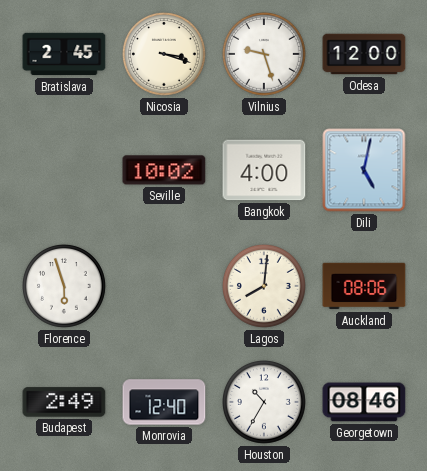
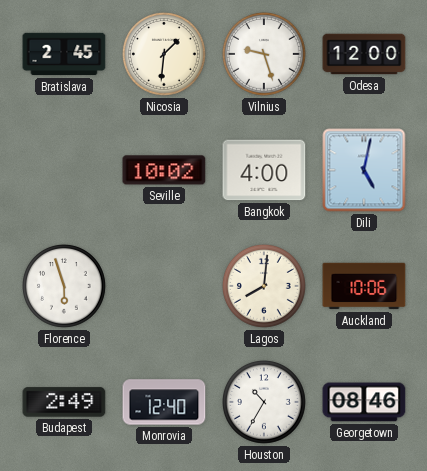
Nicosia: 3:18 -> 1:31 (165, 55)
Auckland: 08:06 -> 10:06 (364, 286)
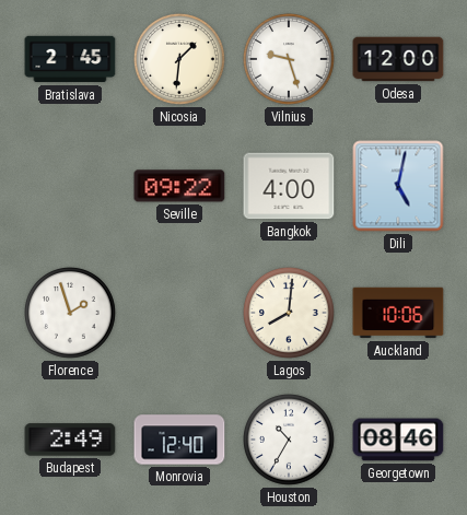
Seville: 10:02 -> 09:22 (179, 186)
Florence: 5:57 -> 1:57 (71, 314)
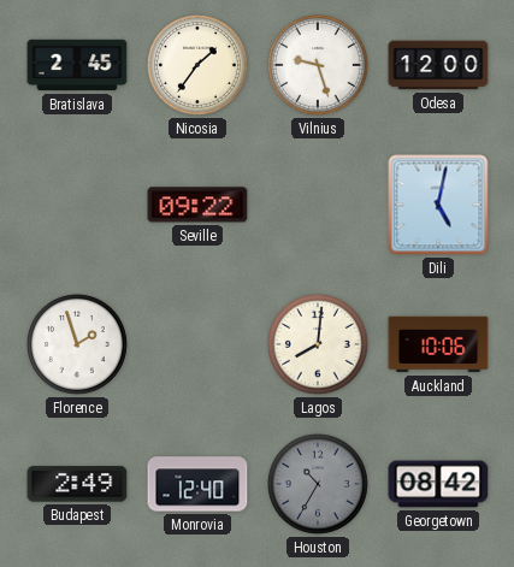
Nicosia: 1:31 -> 1:36 (199, 66)
Bangkok: 4:00 -> none (289, 186)
Houston dial: white -> grey (319, 485)
Georgetown: 08:46 -> 08:42 (438, 484)
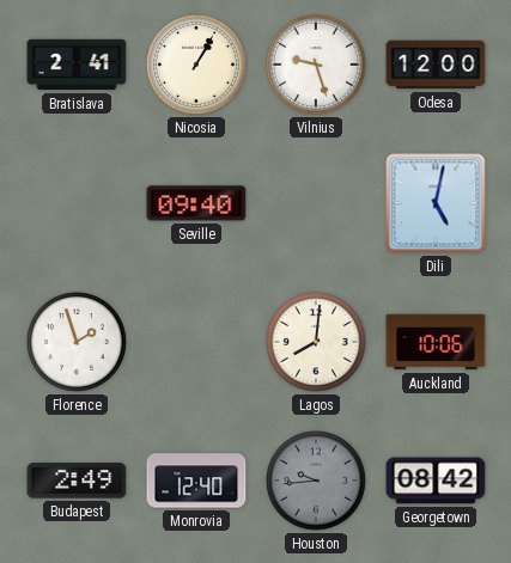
Bratislava: 2:45 -> 2:41 (77, 65)
Nicosia: 1:36 -> 1:05 (197, 66)
Seville: 09:22 -> 09:40 (196, 203)
Houston: 10:35 -> 9:44 (317, 482)
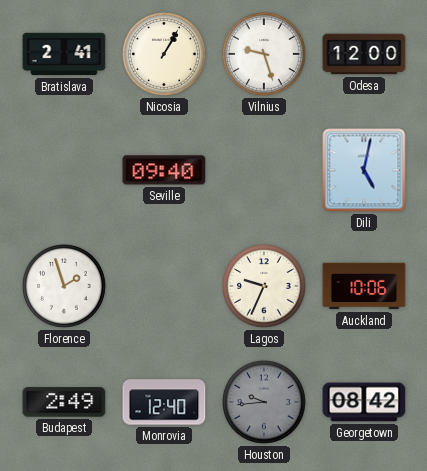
Lagos: 8:01 -> 9:34 (265, 287)
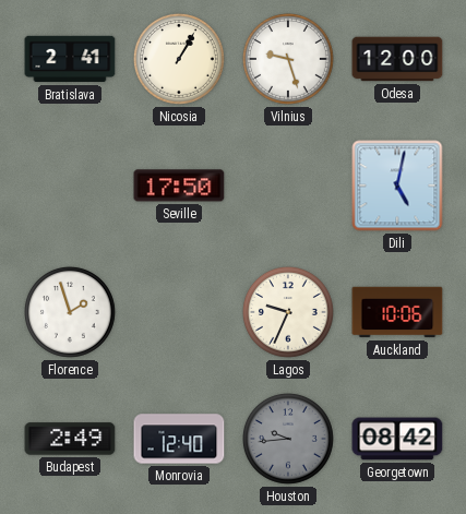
Seville: 09:40 -> 17:50 (179, 186)
